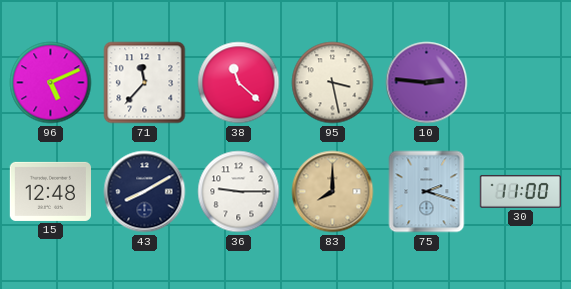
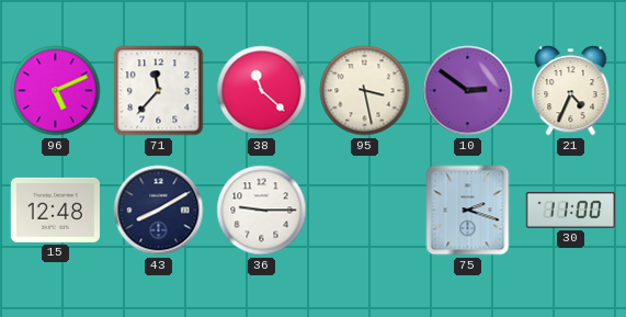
10: 2:46 -> 2:51 (468, 91)
21: none -> 4:34 (571, 91)
83: 8:00 -> none (333, 192)
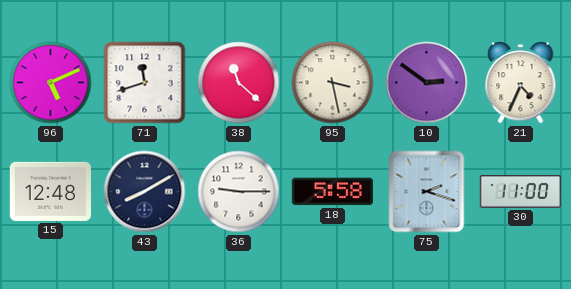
71: 11:37 -> 11:42 (145, 83)
18: none -> 5:58 (332, 192)
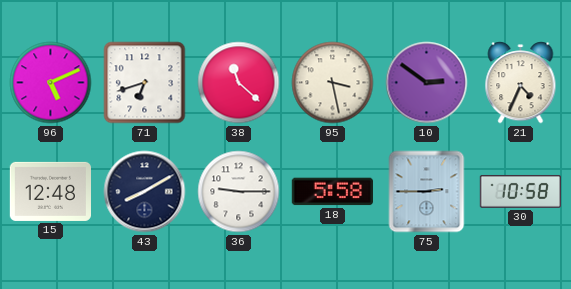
71: 11:42 -> 6:42 (145, 83)
75: 2:18 -> 2:45 (427, 192)
30: 11:00 -> 10:58 (520, 191)
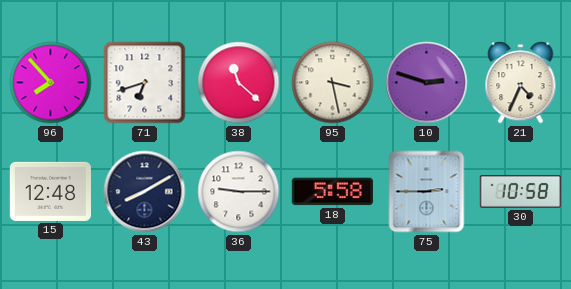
96: 5:11 -> 7:53 (51, 83)
10: 2:51 -> 2:48 (427, 83)
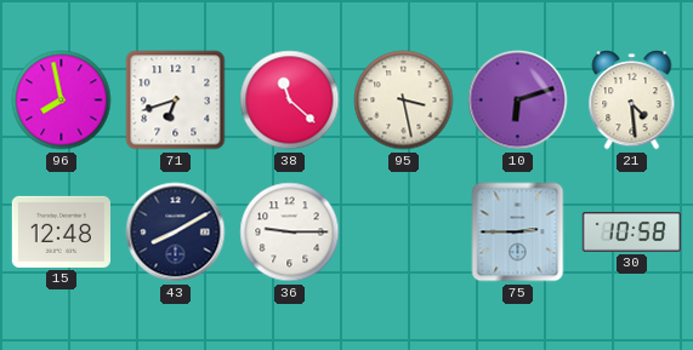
96: 7:53 -> 7:58 (62, 101)
10: 2:48 -> 6:12 (518, 101)
21: 4:34 -> 4:29 (632, 101)
18: 5:58 -> none (332, 192)
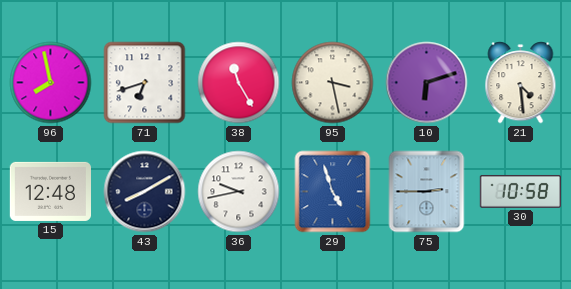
38: 11:22 -> 11:25 (239, 83)
36: 9:15 -> 9:43 (239, 192)
29: none -> 4:57 (333, 192)
